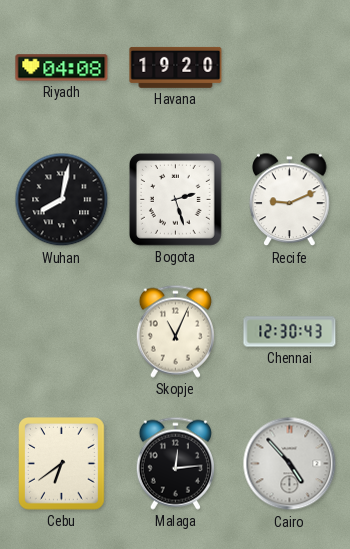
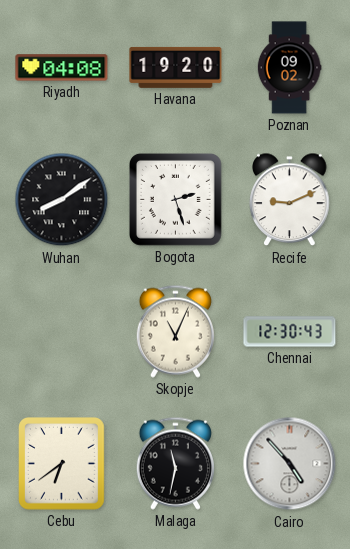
Poznan: none -> 09:02 (289, 68)
Wuhan: 8:02 -> 8:09 (62, 200)
Malaga: 12:14 -> 11:32 (175, 463)
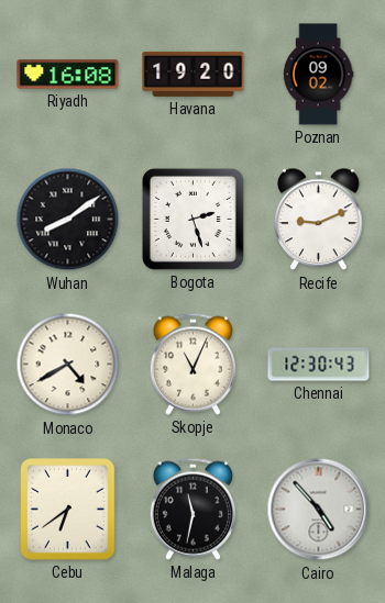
Riyadh: 04:08 -> 16:08 (68, 75)
Monaco: none -> 4:40 (68, 365)
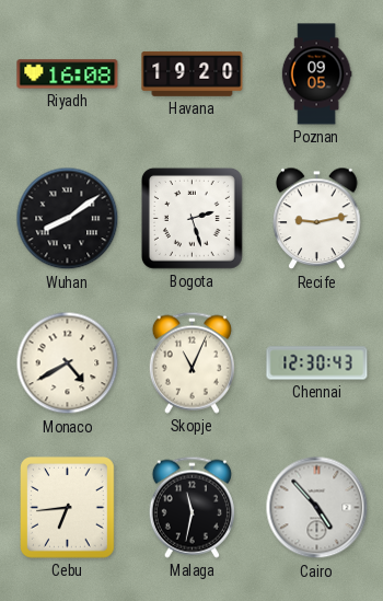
Poznan: 09:02 -> 09:05 (316, 74)
Recife: 9:11 -> 9:13 (317, 219)
Cebu: 6:39 -> 6:44 (68, 508)
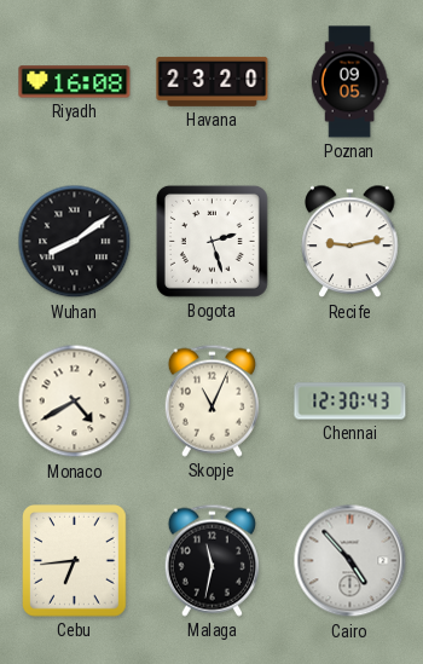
Havana: 19:20 -> 23:20 (213, 81)
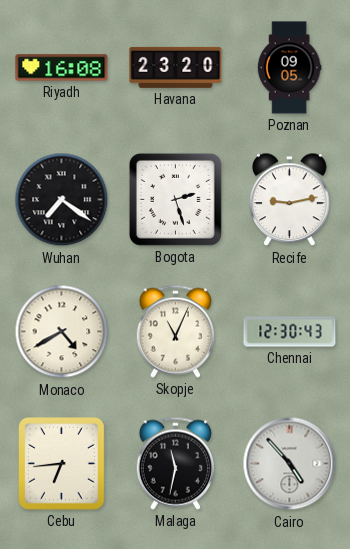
Wuhan: 8:09 -> 7:21 (62, 200)
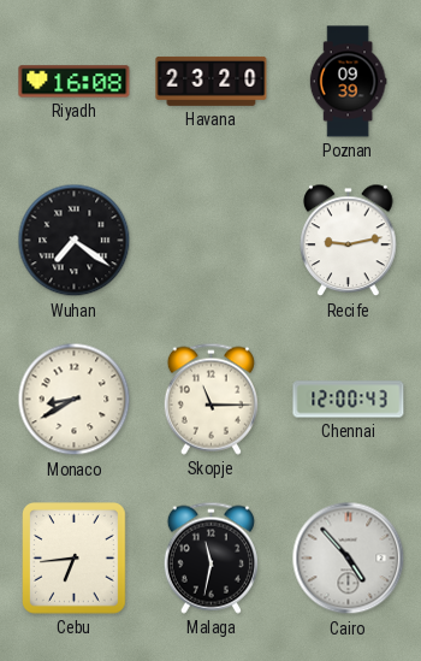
Poznan: 09:05 -> 09:39 (348, 82)
Bogota: 2:27 -> none (175, 199)
Monaco: 4:40 -> 8:40 (75, 400)
Skopje: 11:04 -> 11:15 (210, 399)
Chennai: 12:30 -> 12:00 (349, 400)
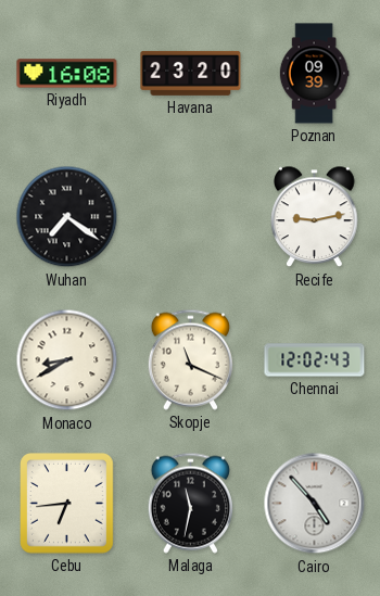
Skopje: 11:15 -> 11:19 (190, 359)
Chennai: 12:00 -> 12:02 (315, 360)
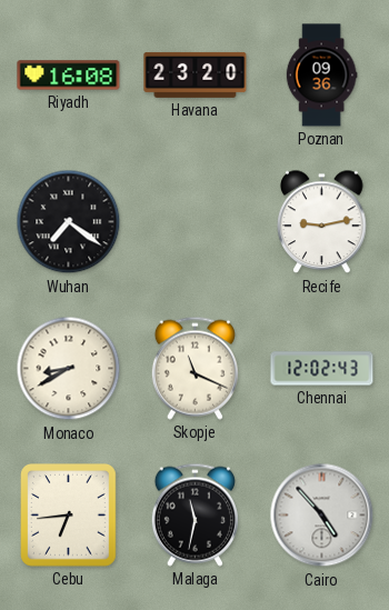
Poznan: 09:39 -> 09:36 (321, 76)
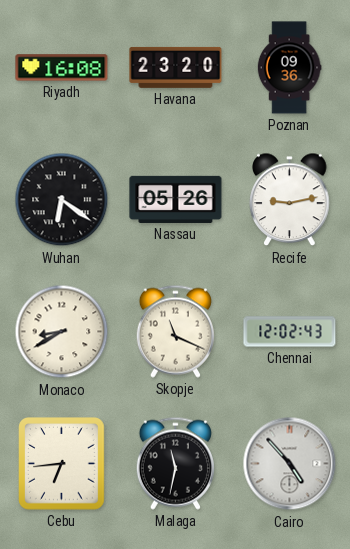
Wuhan: 7:21 -> 6:21 (62, 200)
Nassau: none -> 05:26 (176, 199)
